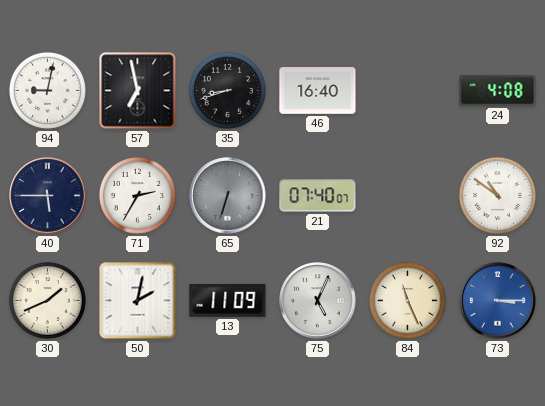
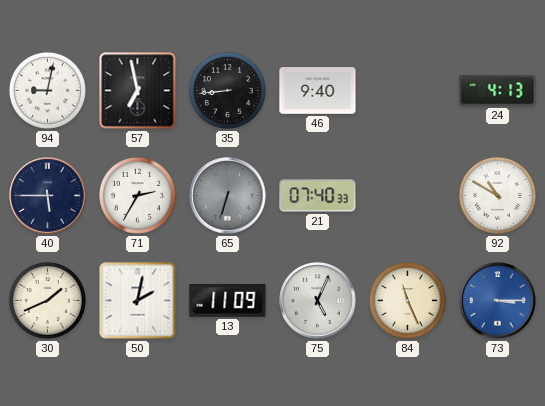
35: 8:42 -> 8:44 (227, 90)
46: 16:40 -> 9:40 (318, 91)
24: 4:08 -> 4:13 (498, 91)
21: 07:40:07 -> 07:40:33 (318, 196)
92: 10:51 -> 10:50 (497, 195)
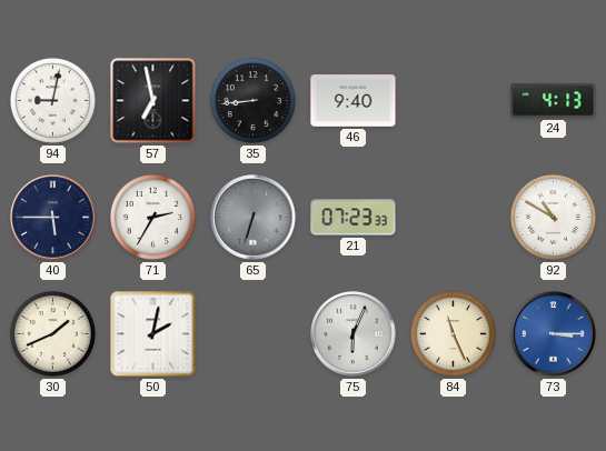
21: 07:40 -> 07:23 (354, 218)
13: 11:09 -> none (228, 300)
75: 5:04 -> 6:04 (354, 334)
